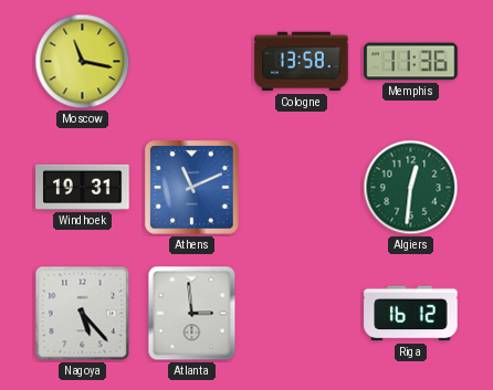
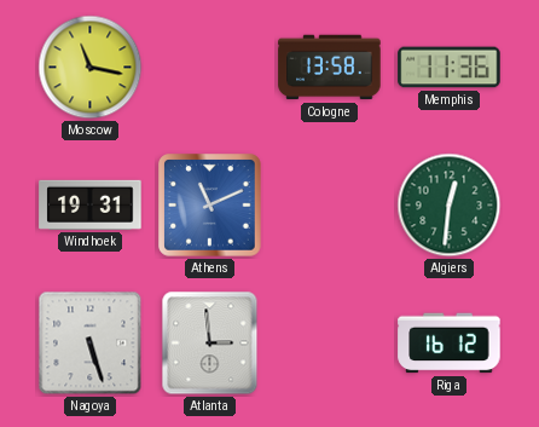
Nagoya: 5:23 -> 5:27 (91, 344)
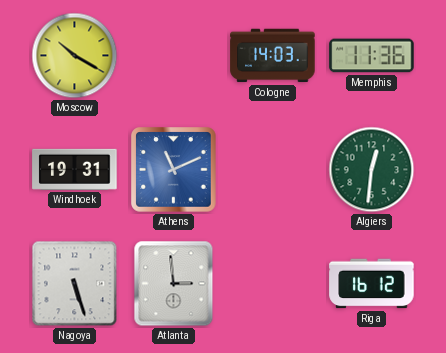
Moscow: 11:17 -> 10:20 (75, 56)
Cologne: 13:58 -> 14:03 (273, 56)
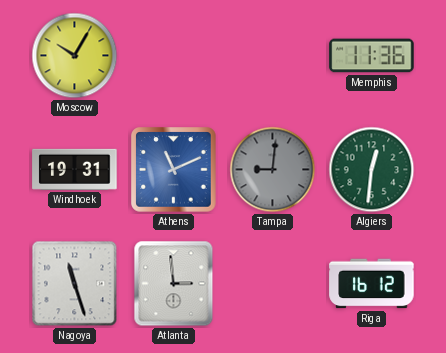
Moscow: 10:20 -> 10:05 (75, 56)
Cologne: 14:03 -> none (273, 56)
Tampa: none -> 9:01 (273, 170)
Nagoya: 5:27 -> 11:27 (75, 284)
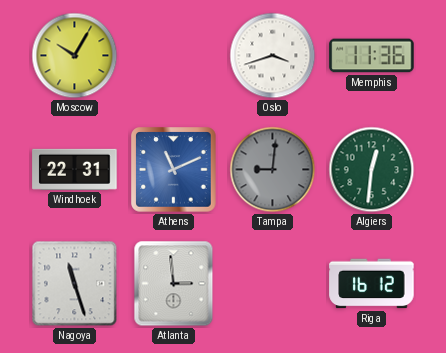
Oslo: none -> 3:42 (273, 56)
Windhoek: 19:31 -> 22:31 (75, 169)
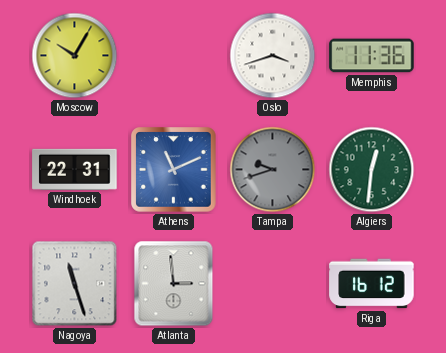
Tampa: 9:01 -> 9:42 (273, 170)
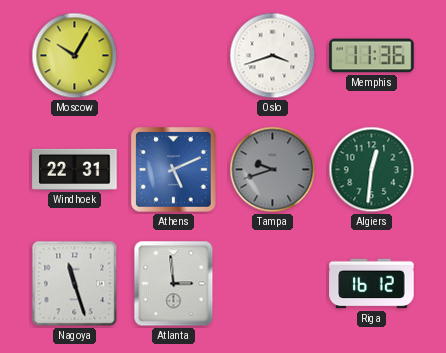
Athens: 11:11 -> 5:11 (174, 170)
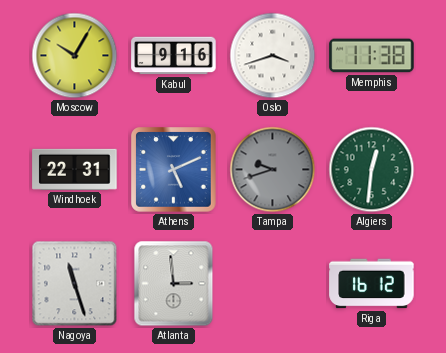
Kabul: none -> 9:16 (174, 56)
Memphis: 11:36 -> 11:38 (372, 56)
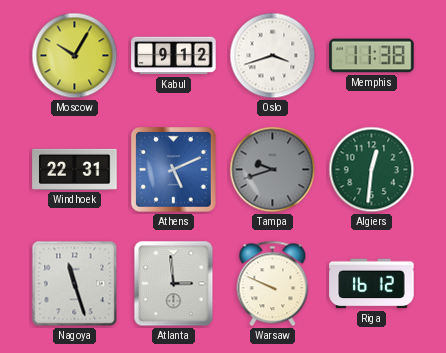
Kabul: 9:16 -> 9:12 (174, 56)
Warsaw: none -> 9:49 (273, 284)
